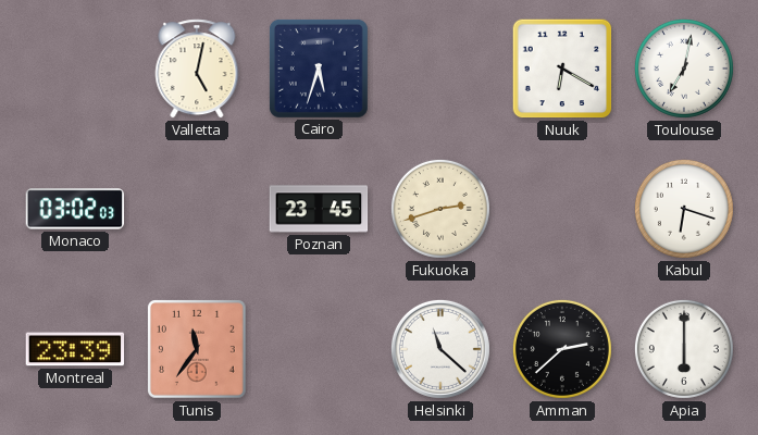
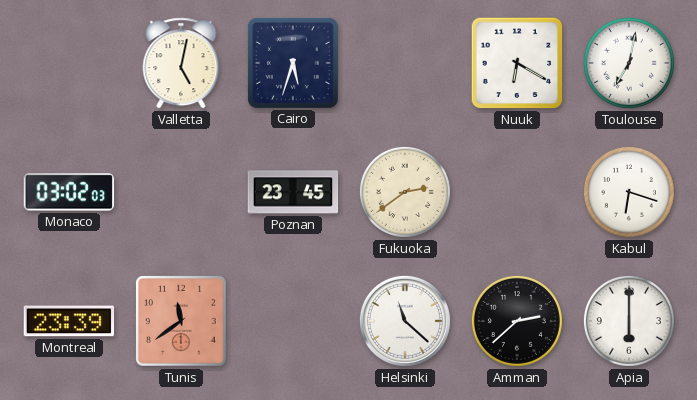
Fukuoka: 2:42 -> 2:39 (405, 192)
Tunis: 11:36 -> 11:39 (182, 322)
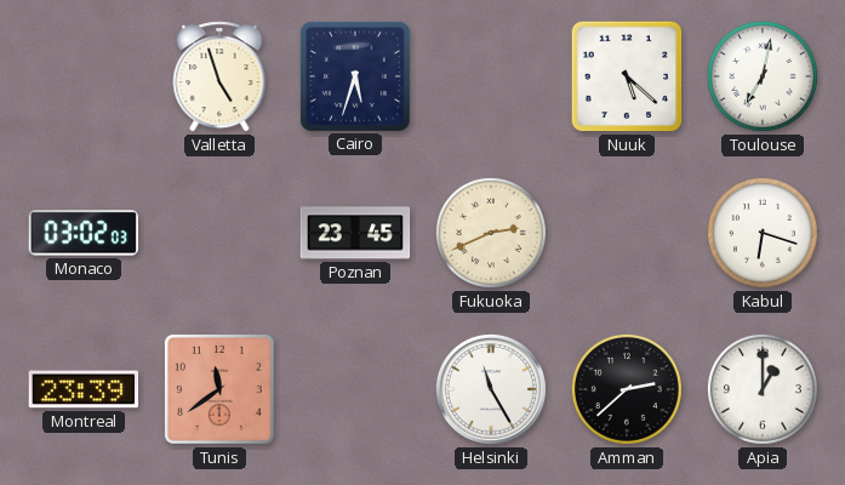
Valletta: 5:02 -> 4:57 (219, 76)
Nuuk: 6:20 -> 5:22 (627, 76)
Fukuoka: 2:39 -> 2:41 (491, 233)
Helsinki: 11:22 -> 11:25 (491, 389)
Apia: 6:00 -> 1:00 (763, 389)
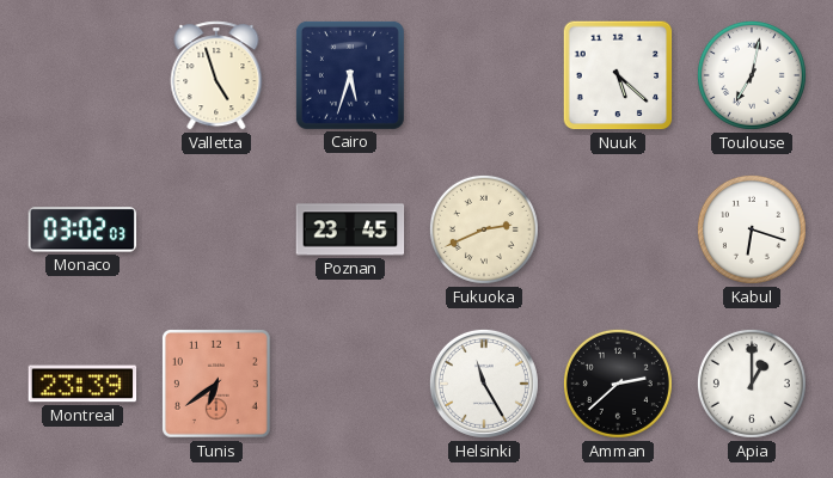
Tunis: 11:39 -> 6:39 (218, 385)
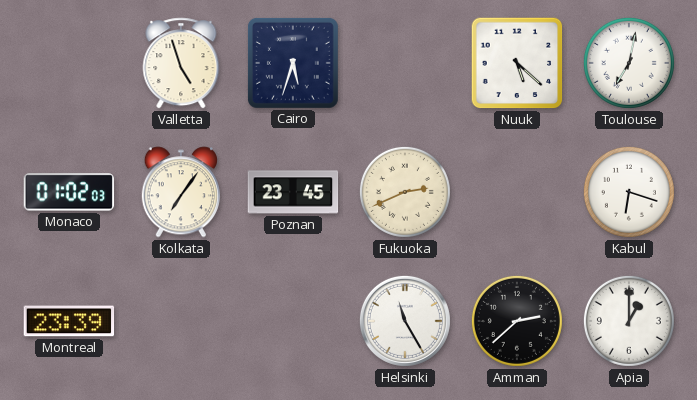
Monaco: 03:02 -> 01:02 (69, 192)
Kolkata: none -> 7:06 (181, 192)
Tunis: 6:39 -> none (218, 385)
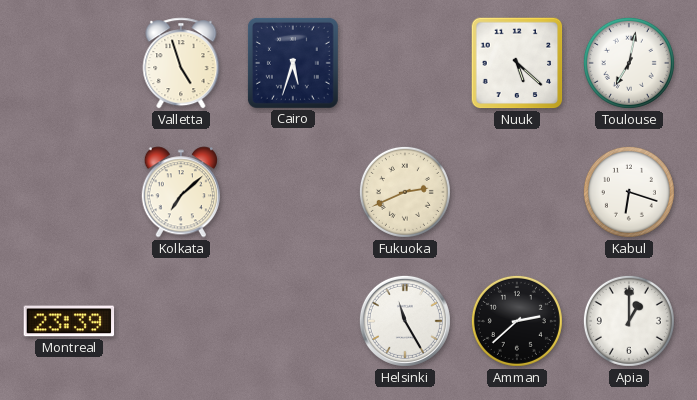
Monaco: 01:02 -> none (69, 192)
Kolkata: 7:06 -> 7:08 (181, 192)
Poznan: 23:45 -> none (293, 192)
